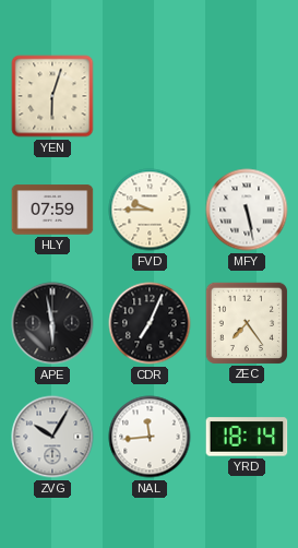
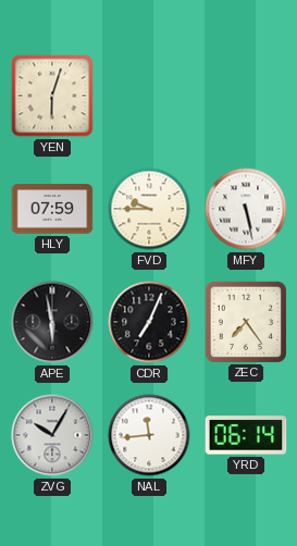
YRD: 18:14 -> 06:14 (246, 435)
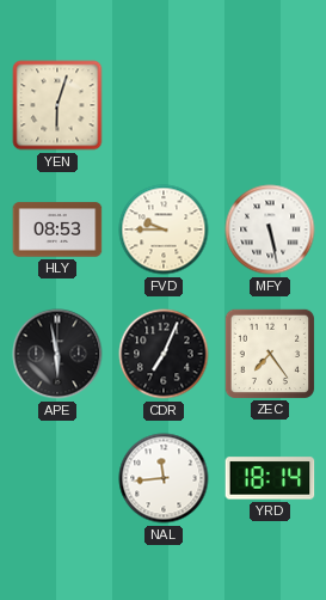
HLY: 07:59 -> 08:53 (57, 229)
ZVG: 10:05 -> none (52, 435)
YRD: 06:14 -> 18:14 (270, 478)
